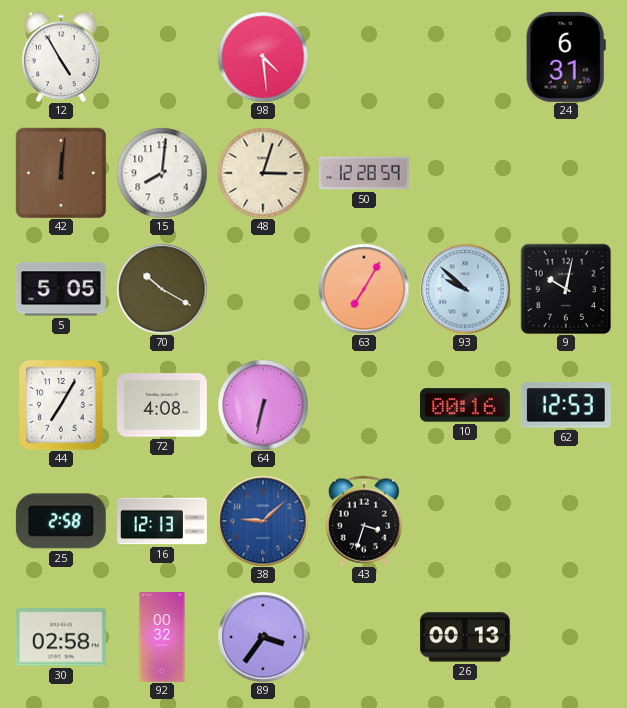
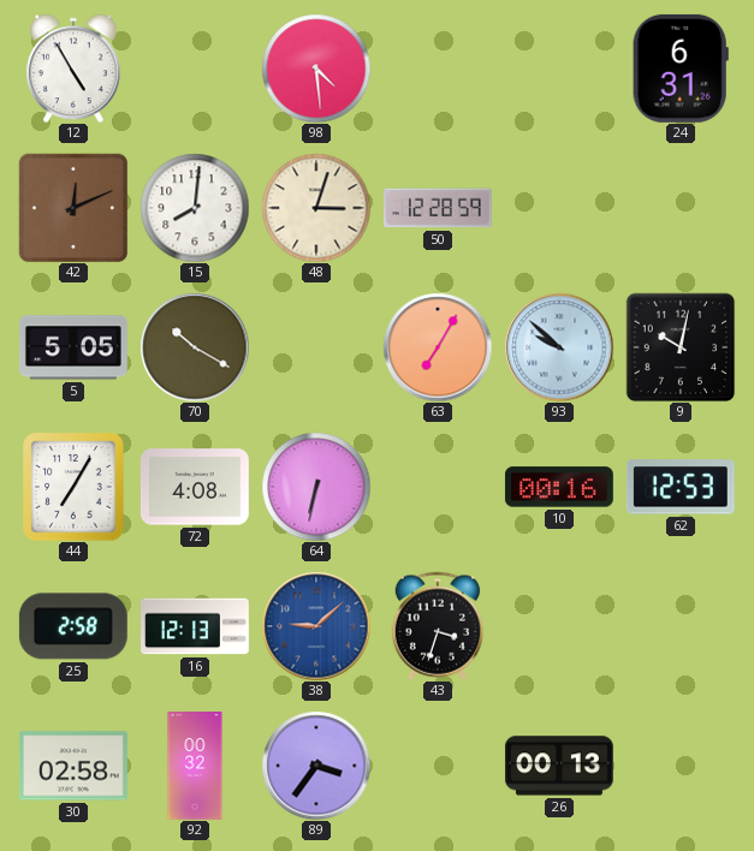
42: 12:01 -> 12:11 (73, 208)
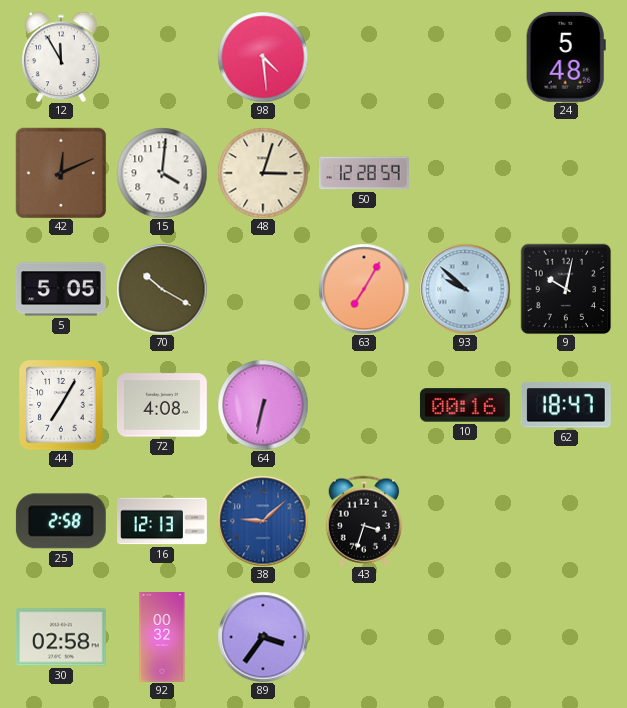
12: 4:55 -> 11:55 (62, 57)
24: 6:31 -> 5:48 (566, 57)
15: 8:01 -> 4:01 (162, 173)
62: 12:53 -> 18:47 (566, 405)
26: 00:13 -> none (559, 766)
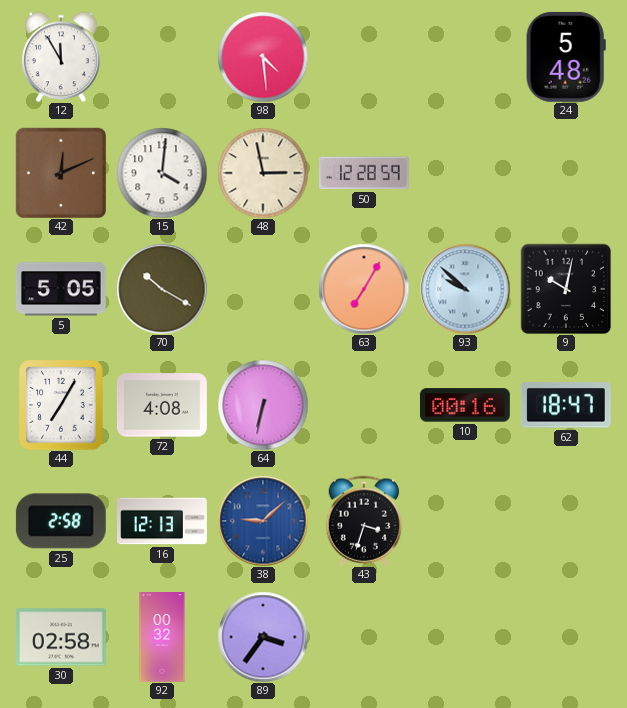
48: 3:03 -> 2:58 (263, 173)
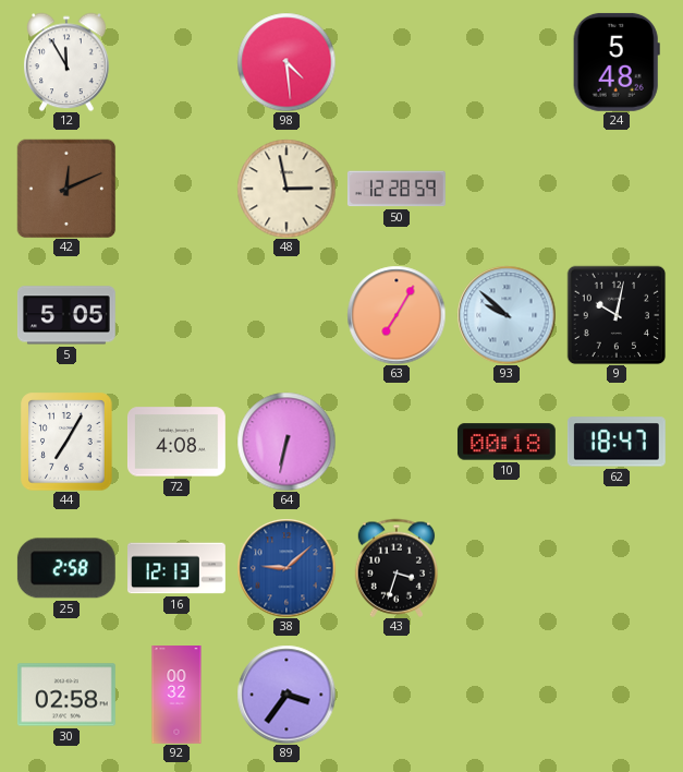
15: 4:01 -> none (162, 173)
70: 10:20 -> none (162, 289)
10: 00:16 -> 00:18 (507, 442)
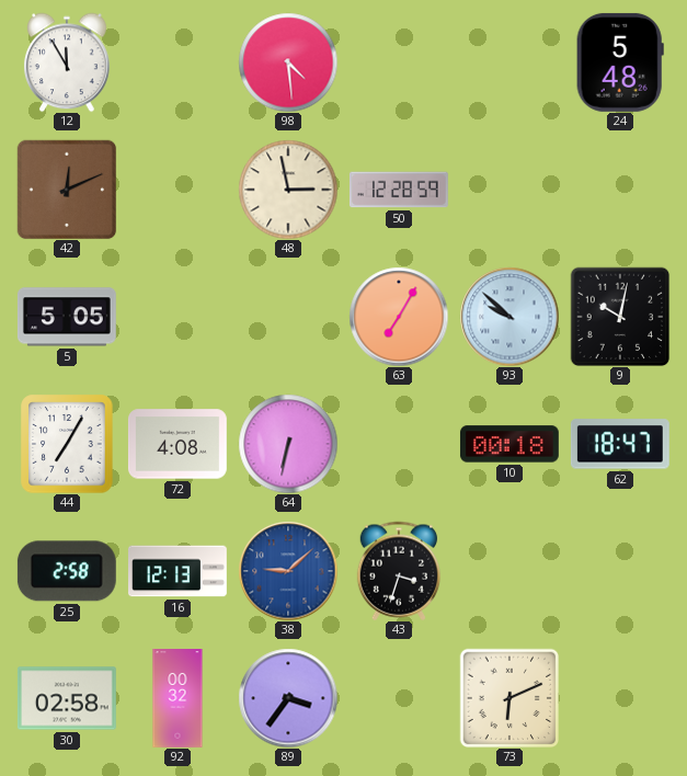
73: none -> 6:11 (509, 698)
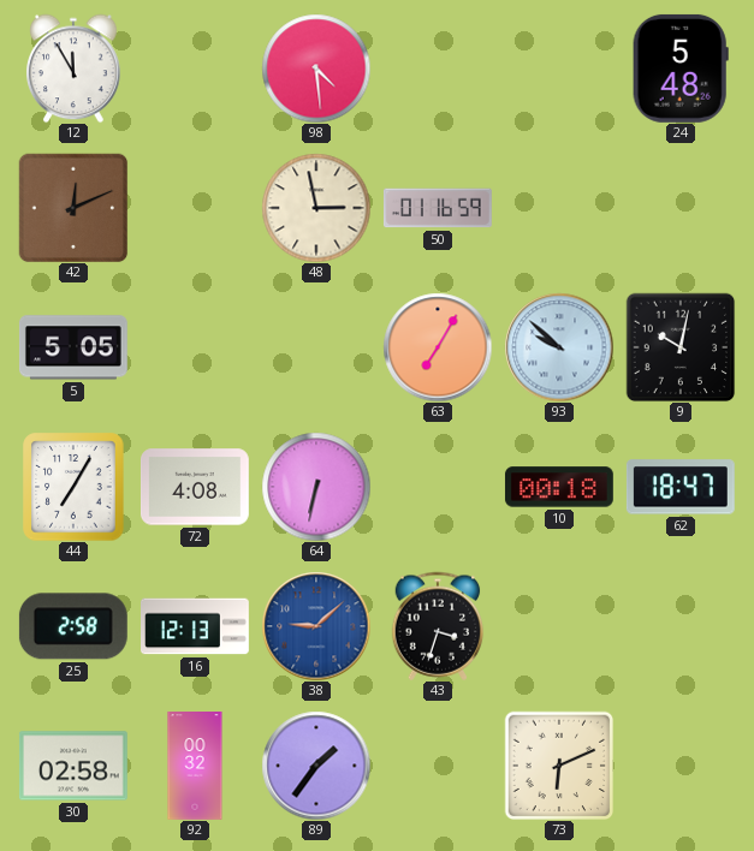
50: 12:28 -> 01:16 (438, 208)
89: 3:36 -> 1:36 (316, 766)
